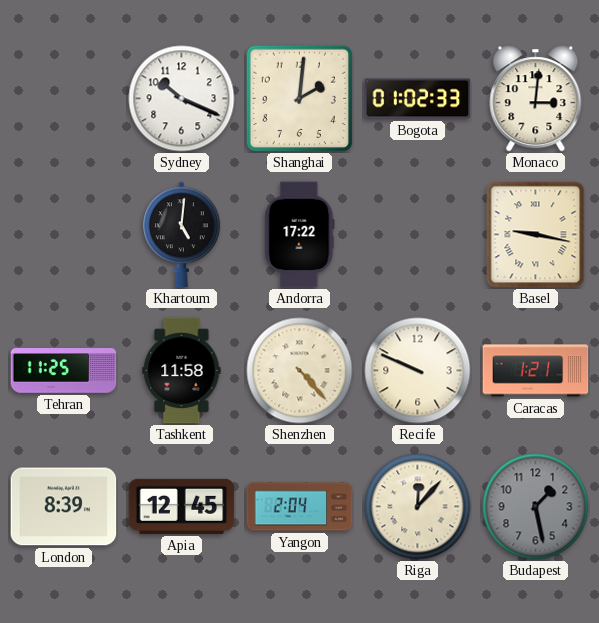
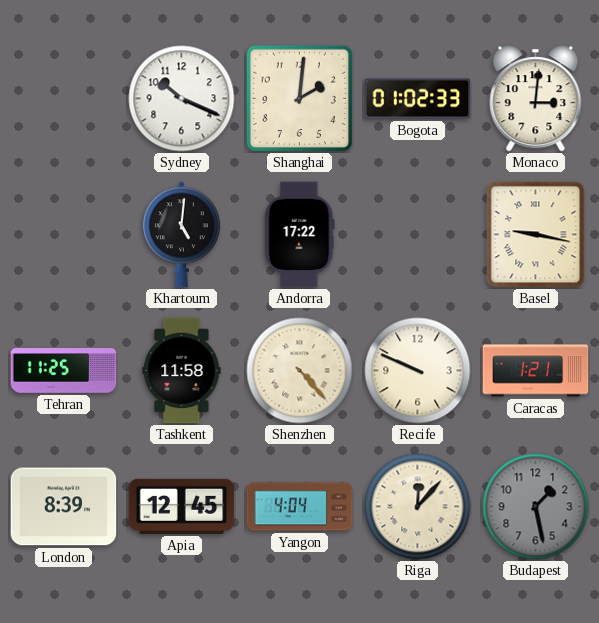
Yangon: 2:04 -> 4:04 (300, 507)
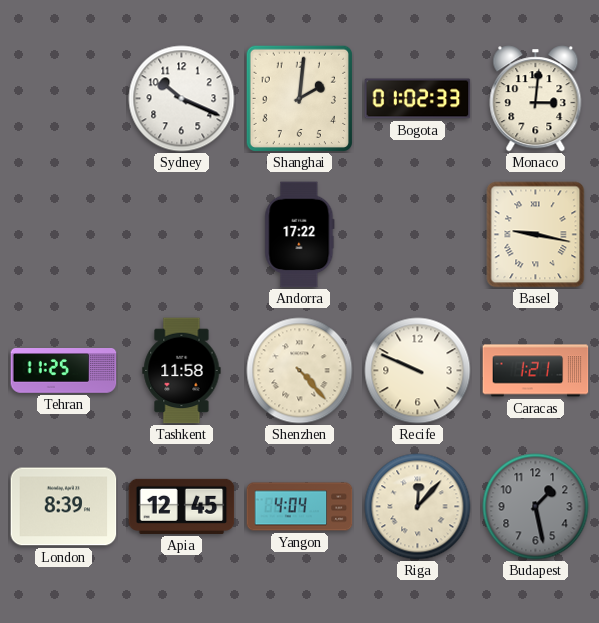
Khartoum: 5:01 -> none (182, 235)
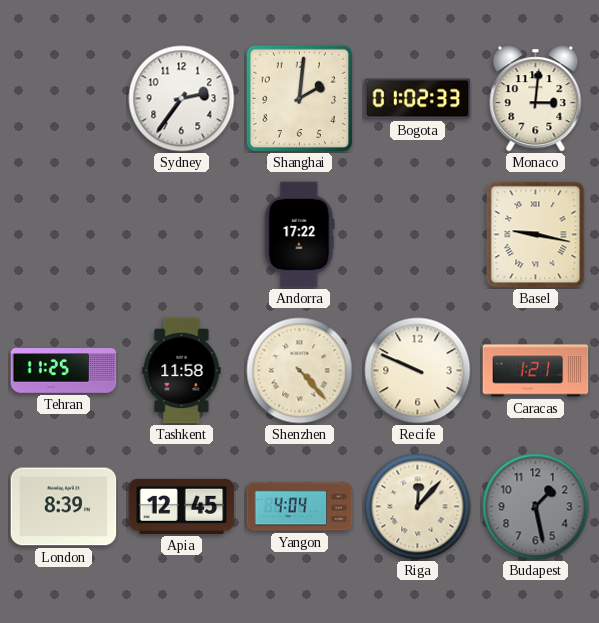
Sydney: 10:19 -> 2:36 (182, 99)
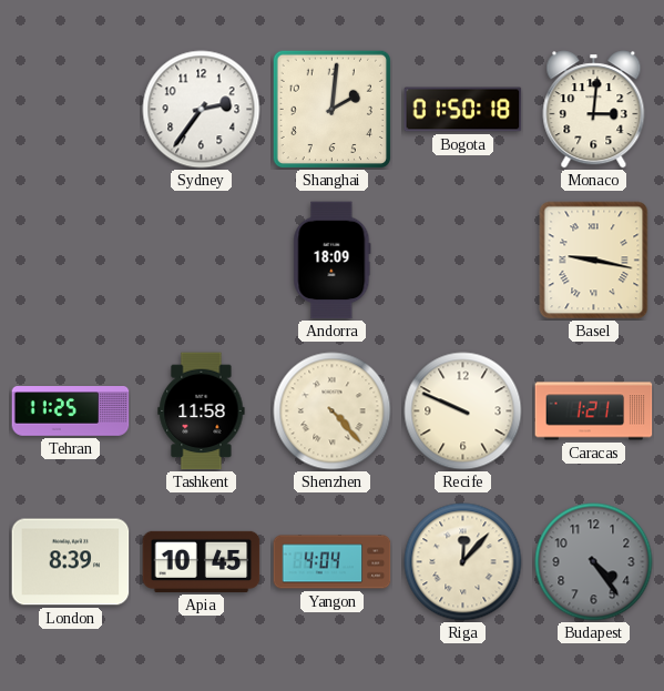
Bogota: 01:02 -> 01:50 (463, 110)
Andorra: 17:22 -> 18:09 (333, 261)
Apia: 12:45 -> 10:45 (202, 561)
Budapest: 1:28 -> 4:24 (594, 562)
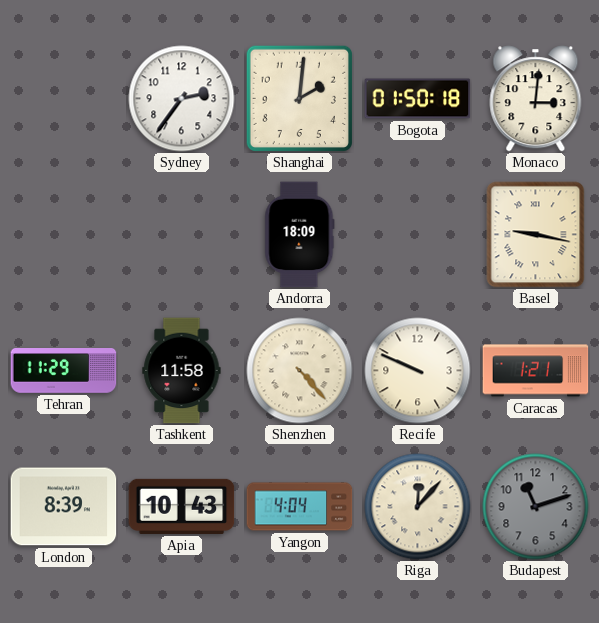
Tehran: 11:25 -> 11:29 (64, 371)
Apia: 10:45 -> 10:43 (182, 506)
Budapest: 4:24 -> 11:12 (536, 507)
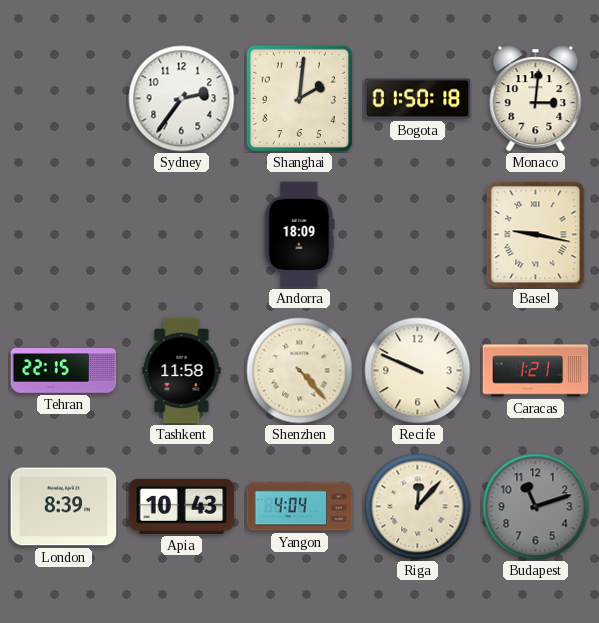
Tehran: 11:29 -> 22:15 (64, 371)
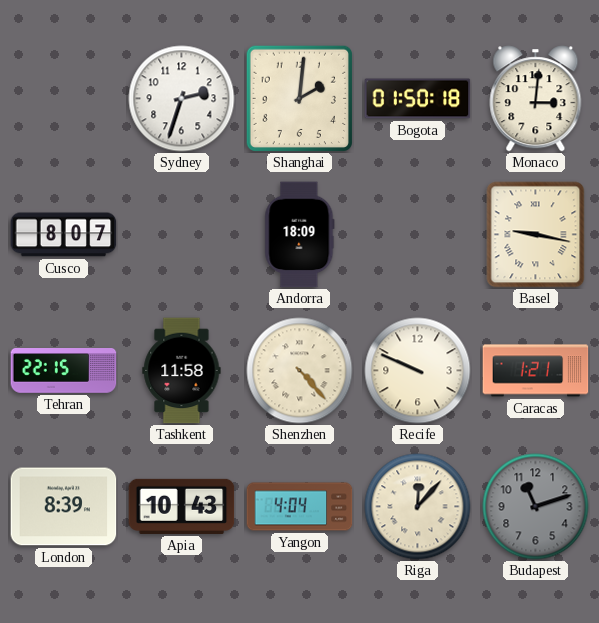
Sydney: 2:36 -> 2:33 (182, 99)
Cusco: none -> 8:07 (64, 235)
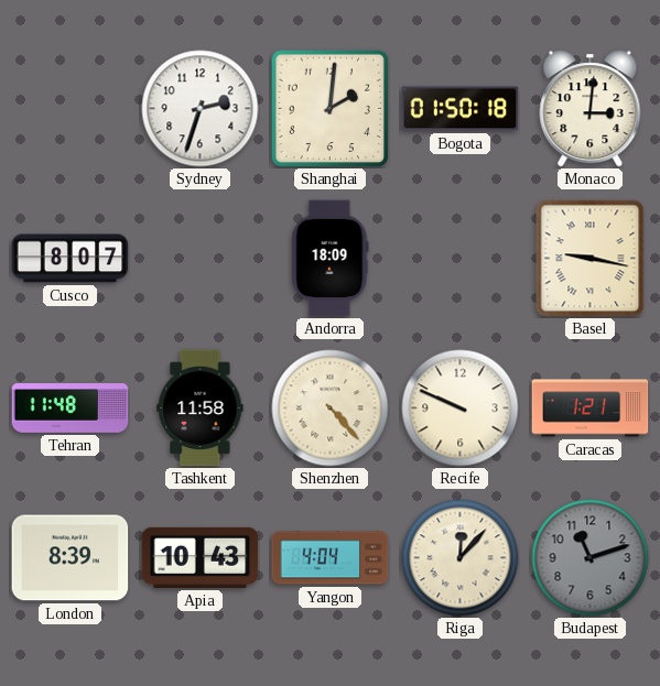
Tehran: 22:15 -> 11:48 (71, 409)
